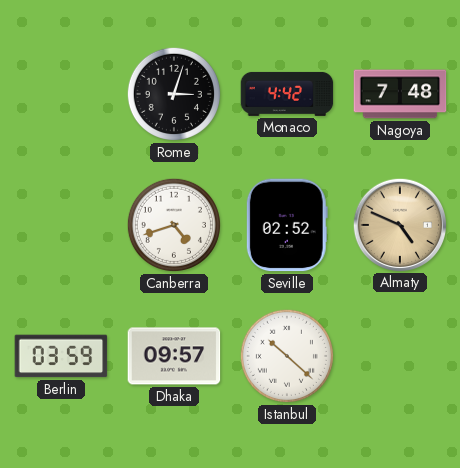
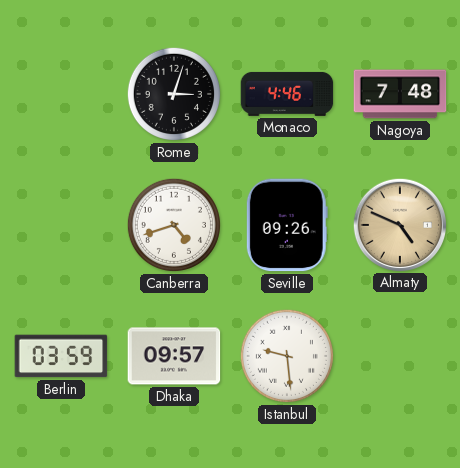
Monaco: 4:42 -> 4:46 (287, 94)
Seville: 02:52 -> 09:26 (287, 225)
Istanbul: 10:22 -> 9:29 (287, 356)
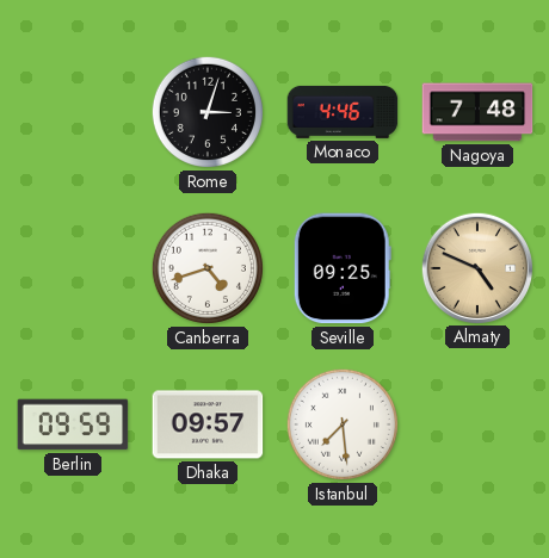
Seville: 09:26 -> 09:25 (343, 268)
Berlin: 03:59 -> 09:59 (73, 424)
Istanbul: 9:29 -> 7:29 (343, 424)
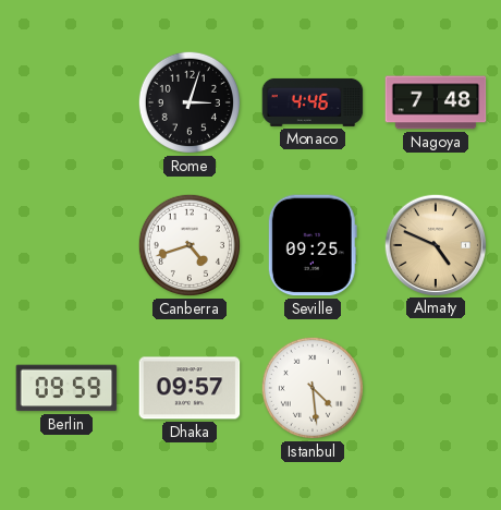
Istanbul: 7:29 -> 4:29 (313, 388)
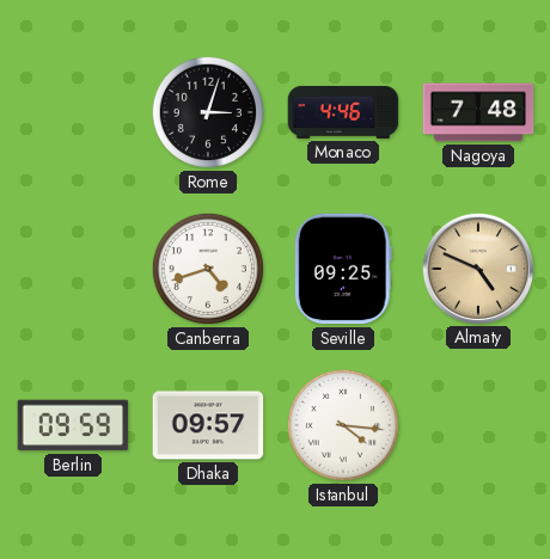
Istanbul: 4:29 -> 4:16 (343, 425)
